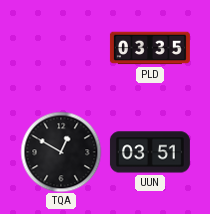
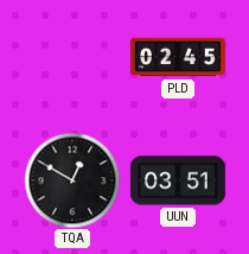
PLD: 03:35 -> 02:45 (178, 57)
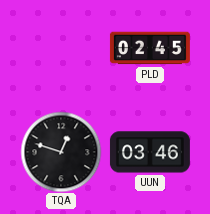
TQA: 12:50 -> 12:48 (61, 152)
UUN: 03:51 -> 03:46 (150, 152)
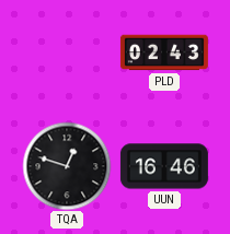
PLD: 02:45 -> 02:43 (164, 52)
UUN: 03:46 -> 16:46 (164, 166)
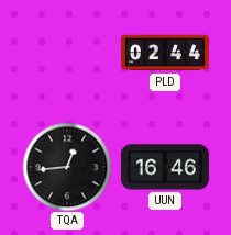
PLD: 02:43 -> 02:44 (165, 53)
TQA: 12:48 -> 12:44 (67, 167)
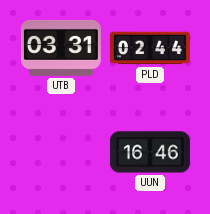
UTB: none -> 03:31 (61, 48)
TQA: 12:44 -> none (67, 167)
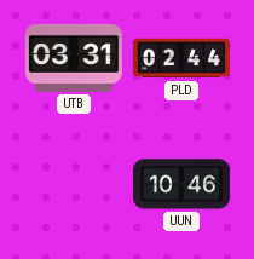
UUN: 16:46 -> 10:46 (181, 184)
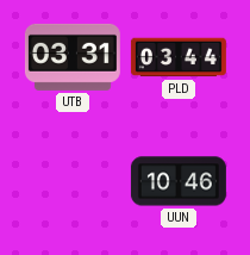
PLD: 02:44 -> 03:44 (179, 57)
